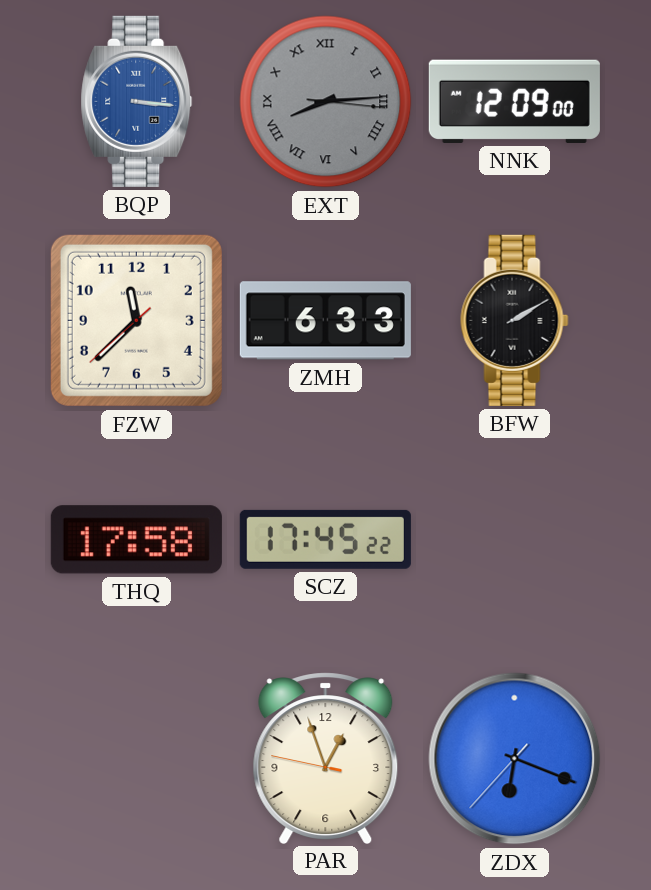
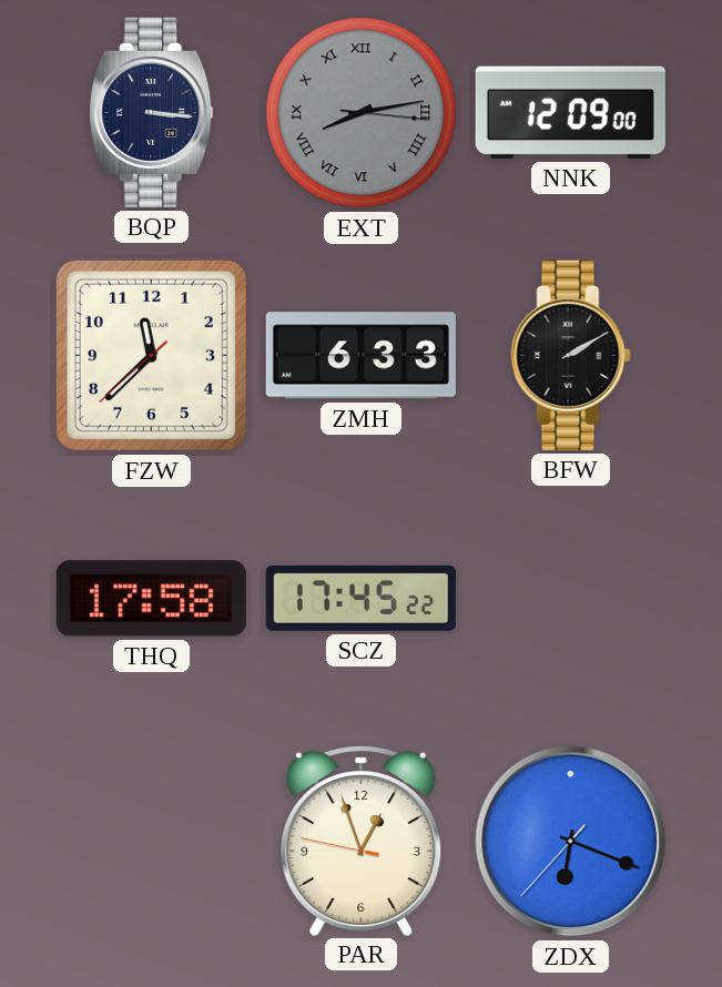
BQP dial: blue -> navy (152, 112)
EXT: 8:14 -> 8:13 (362, 113)
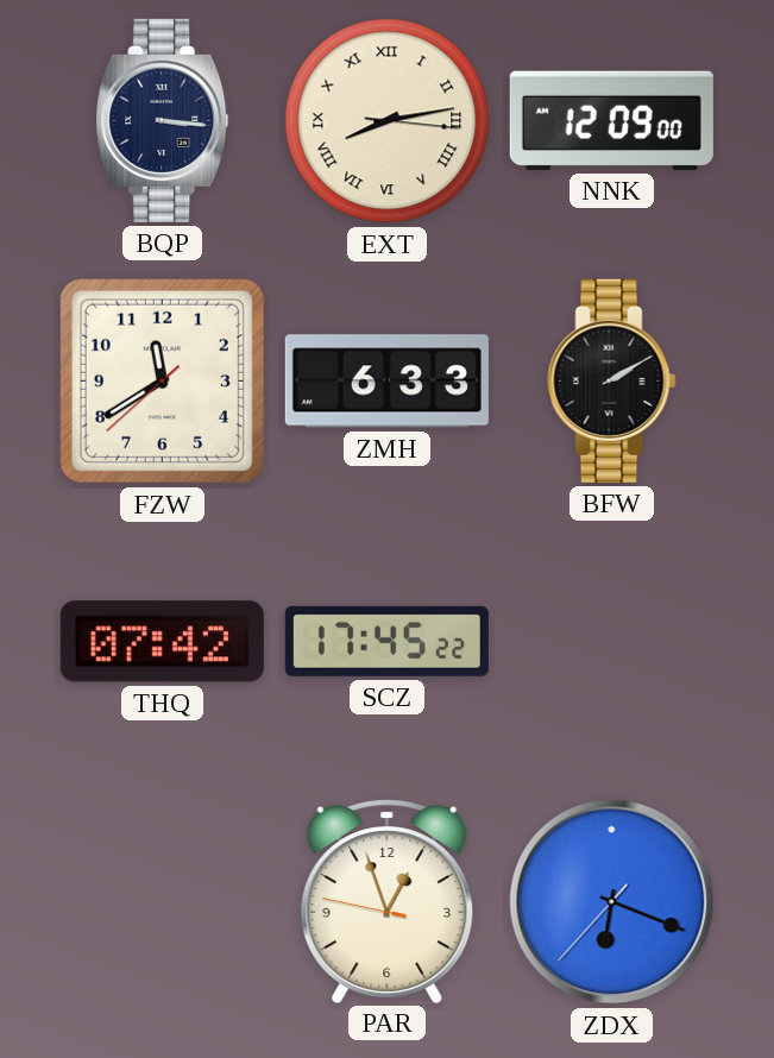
EXT dial: grey -> cream (388, 121)
FZW: 11:37 -> 11:39 (162, 380)
THQ: 17:58 -> 07:42 (162, 642)
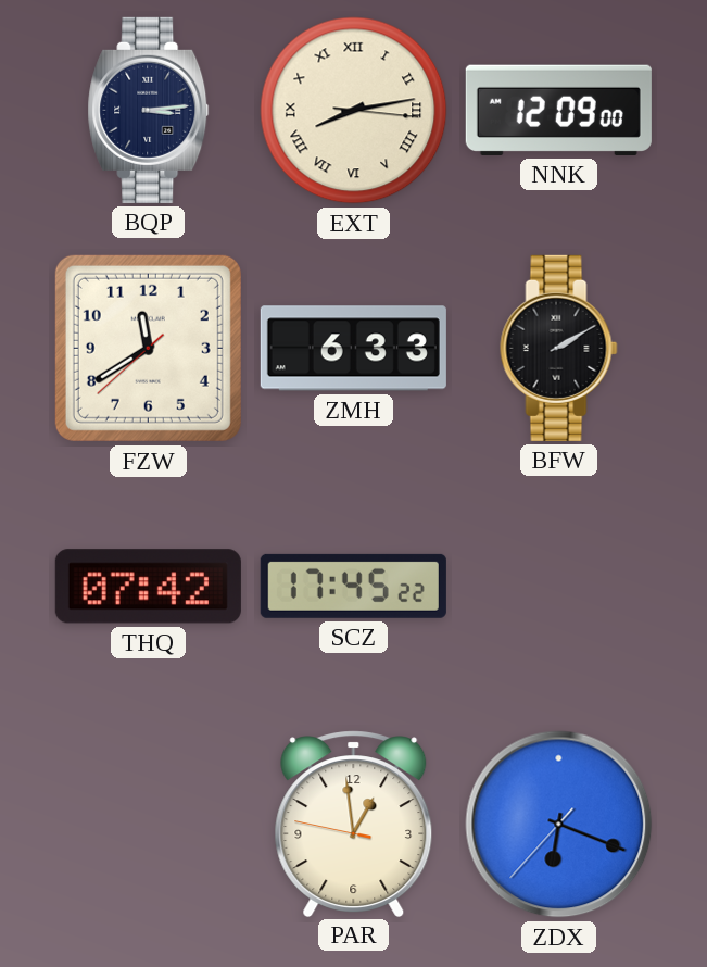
BQP: 3:16 -> 3:14 (149, 110)
PAR: 12:56 -> 12:58 (354, 824)
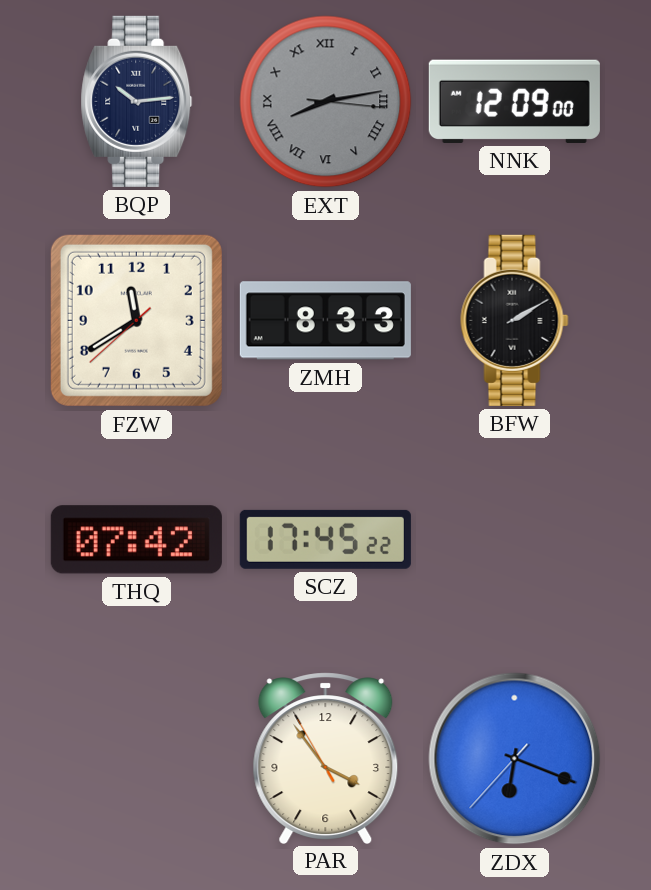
BQP: 3:14 -> 10:14 (137, 101)
EXT dial: cream -> grey (326, 102)
ZMH: 6:33 -> 8:33 (325, 321)
PAR: 12:58 -> 3:53 (326, 758)
